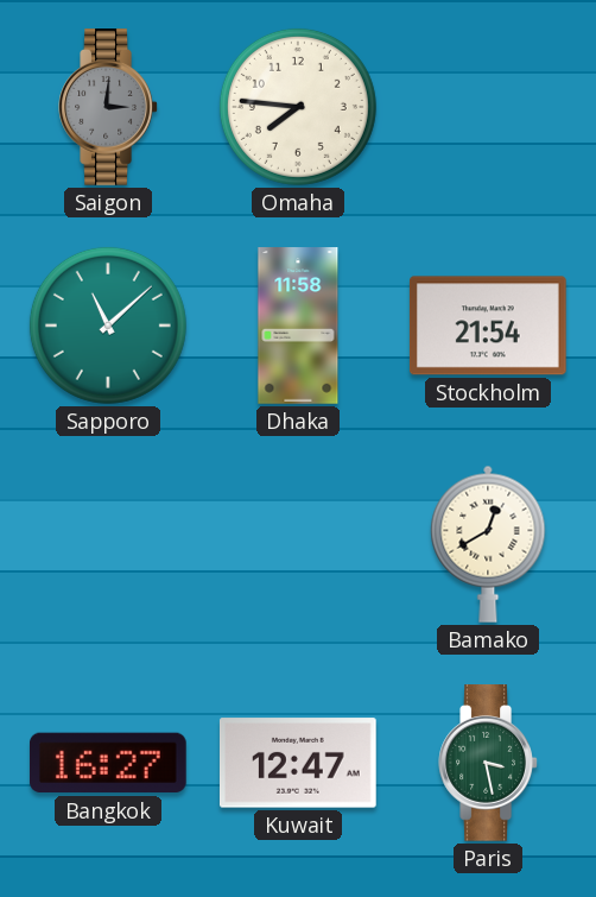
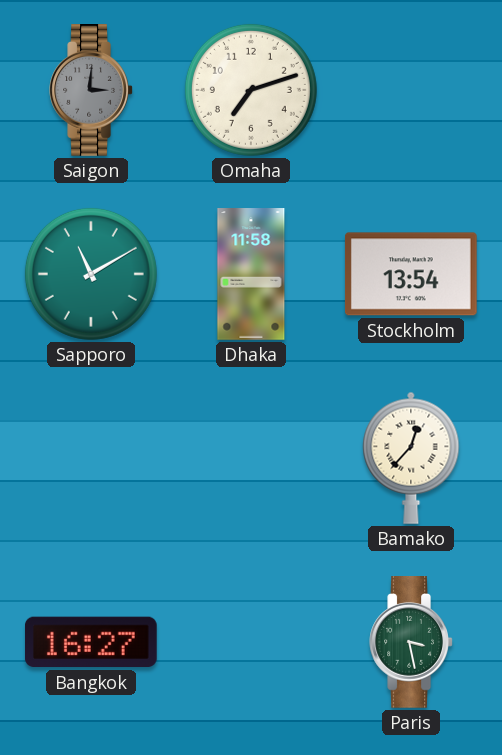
Omaha: 7:46 -> 7:12 (251, 90)
Sapporo: 11:08 -> 11:10 (91, 274)
Stockholm: 21:54 -> 13:54 (411, 274)
Bamako: 12:40 -> 12:37 (411, 458)
Kuwait: 12:47 -> none (298, 763)
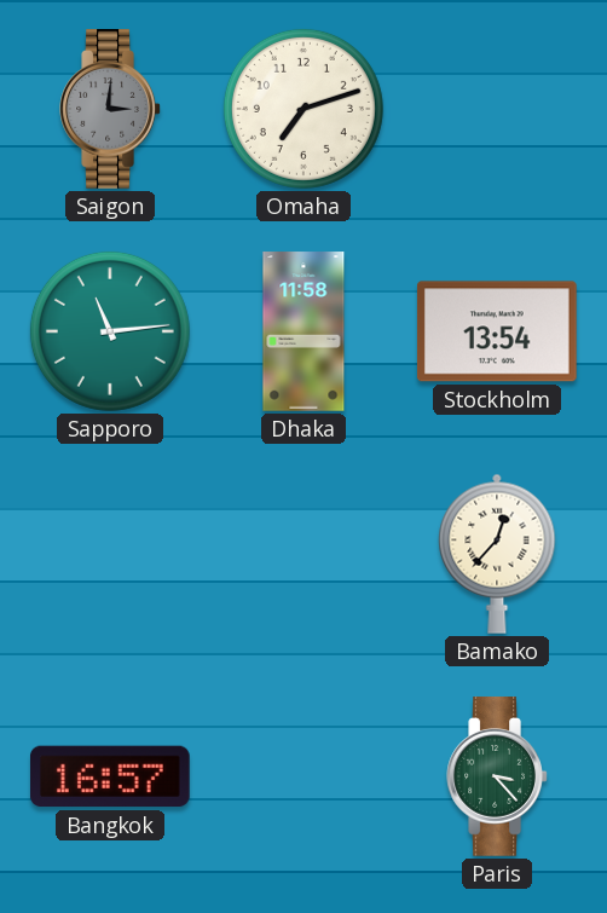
Sapporo: 11:10 -> 11:14 (110, 331)
Bangkok: 16:27 -> 16:57 (111, 776)
Paris: 3:28 -> 3:23 (497, 778)
